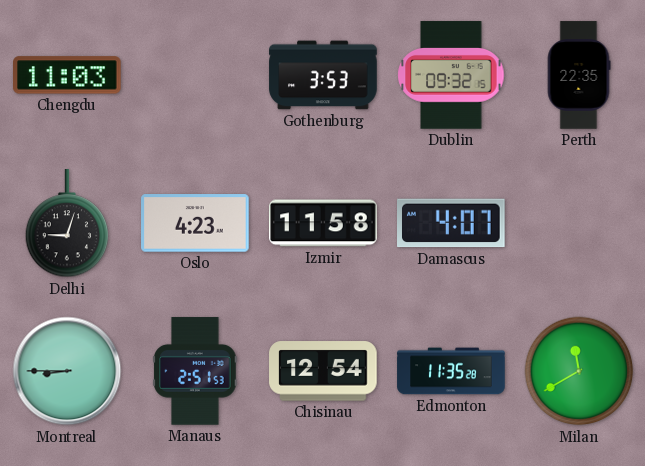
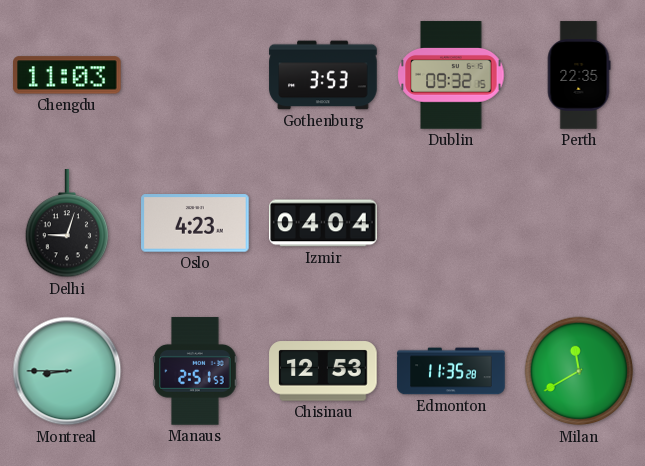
Izmir: 11:58 -> 04:04 (323, 223)
Damascus: 4:07 -> none (452, 223)
Chisinau: 12:54 -> 12:53 (323, 371)
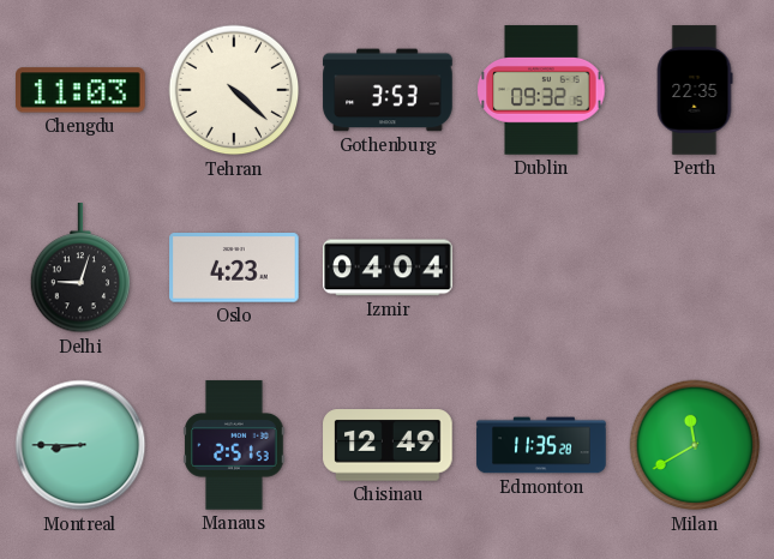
Tehran: none -> 4:22 (234, 90)
Chisinau: 12:53 -> 12:49 (388, 445)
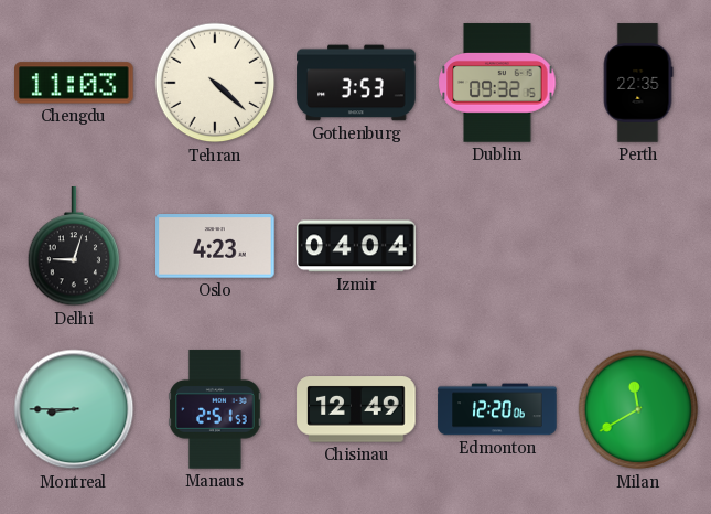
Edmonton: 11:35 -> 12:20 (497, 409)
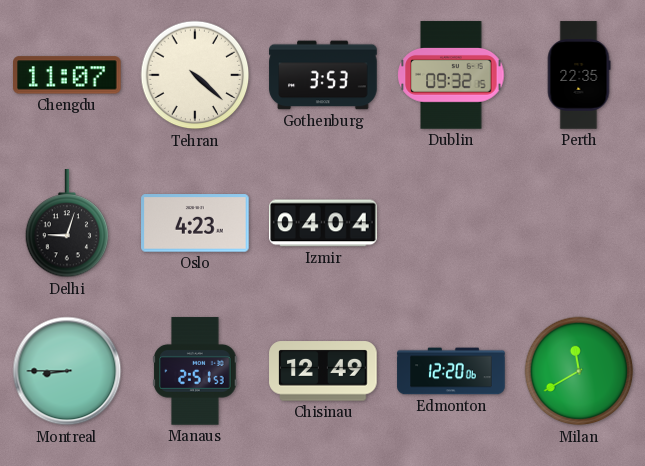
Chengdu: 11:03 -> 11:07 (68, 75)
